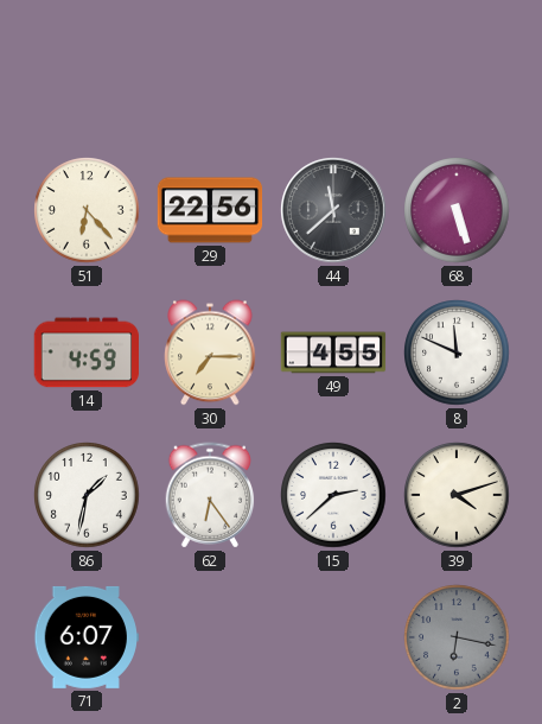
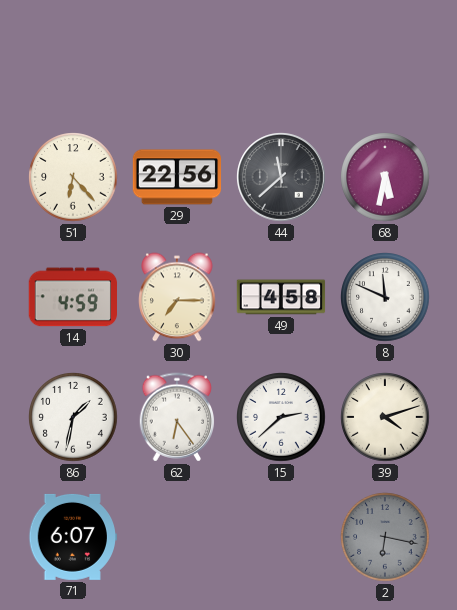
68: 5:27 -> 5:32 (385, 177)
49: 4:55 -> 4:58 (281, 297)
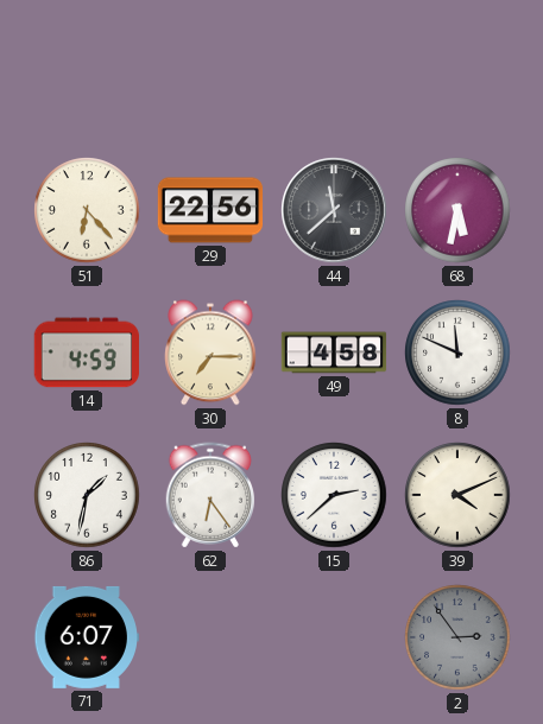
39: 4:12 -> 4:11 (457, 495)
2: 6:17 -> 2:54 (457, 637)
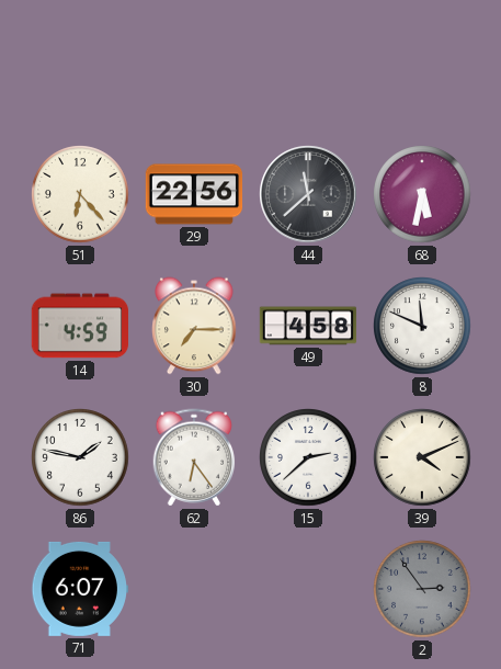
86: 1:32 -> 1:47 (80, 457)
